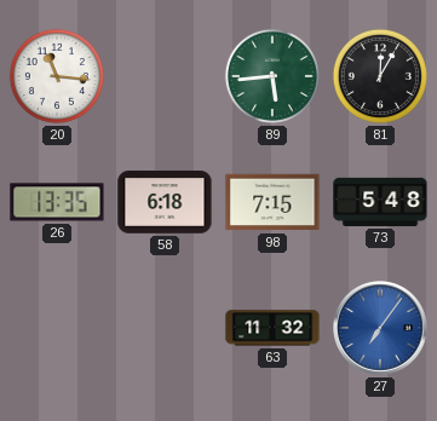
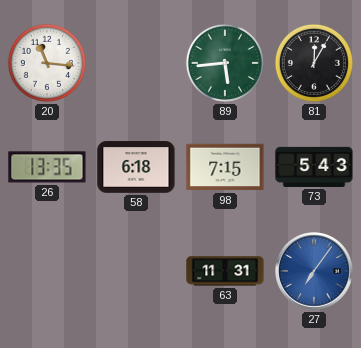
73: 5:48 -> 5:43 (314, 167)
63: 11:32 -> 11:31 (225, 271)
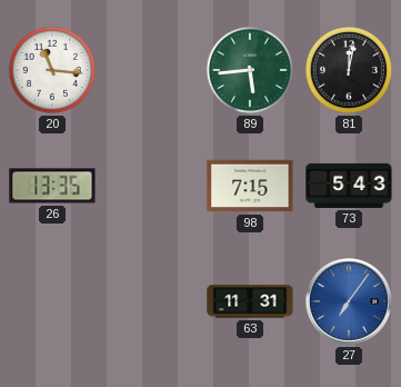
81: 12:05 -> 12:02 (349, 70)
58: 6:18 -> none (136, 167)
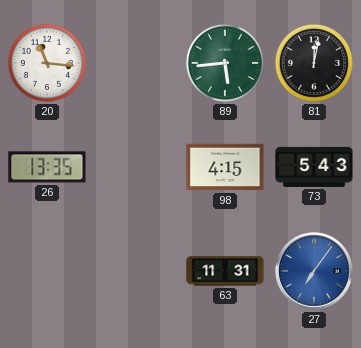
98: 7:15 -> 4:15 (225, 167)
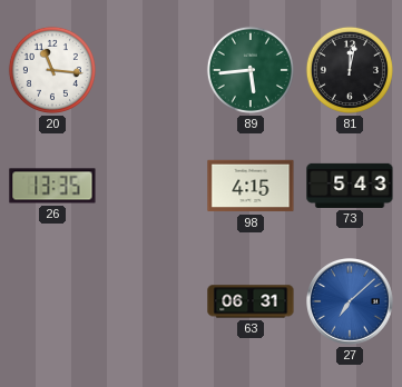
63: 11:31 -> 06:31 (251, 301)
27: 7:06 -> 7:08 (351, 302)
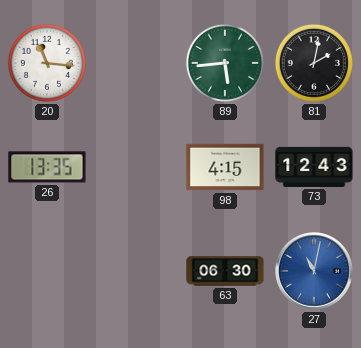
81: 12:02 -> 2:02 (314, 63)
73: 5:43 -> 12:43 (314, 167)
63: 06:31 -> 06:30 (225, 271)
27: 7:08 -> 11:02 (315, 272)
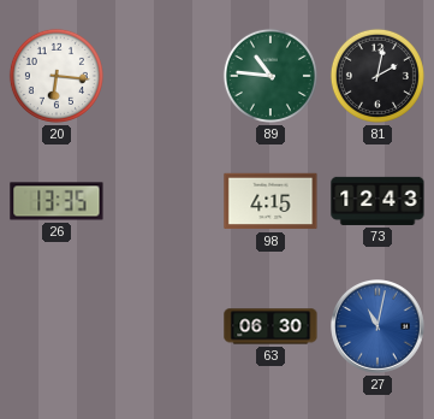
20: 11:16 -> 6:16 (57, 76)
89: 5:44 -> 10:46 (270, 76)
